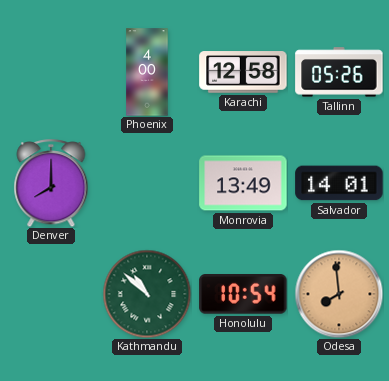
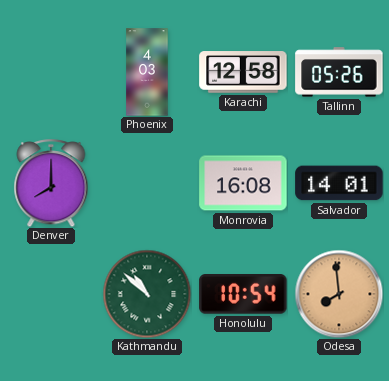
Phoenix: 4:00 -> 4:03 (147, 72)
Monrovia: 13:49 -> 16:08 (243, 183)
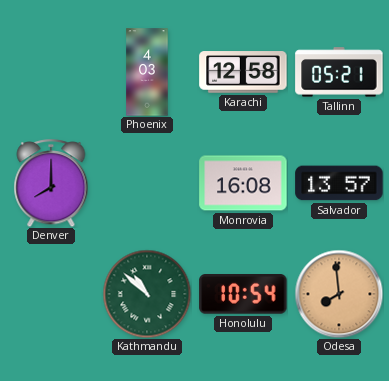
Tallinn: 05:26 -> 05:21 (339, 72)
Salvador: 14:01 -> 13:57 (339, 183)
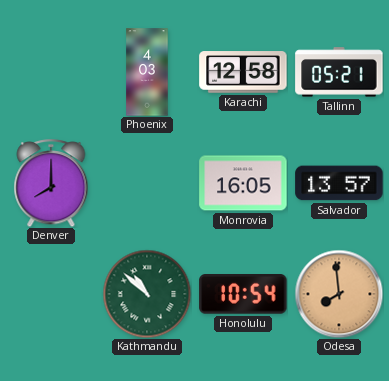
Monrovia: 16:08 -> 16:05 (243, 183)
